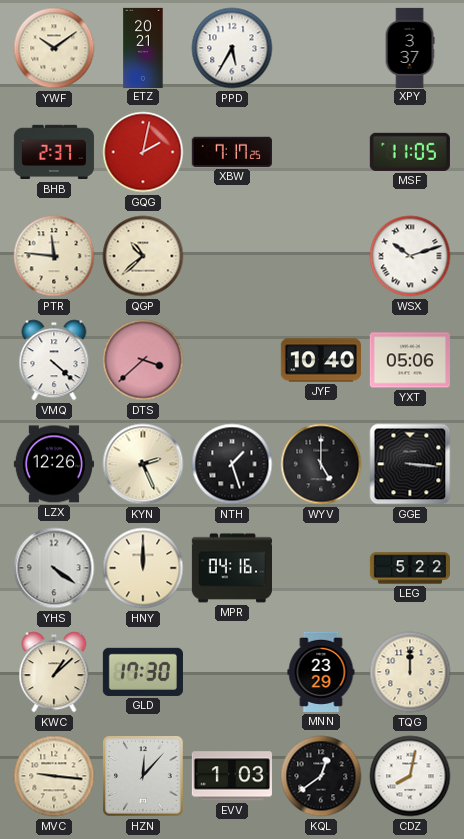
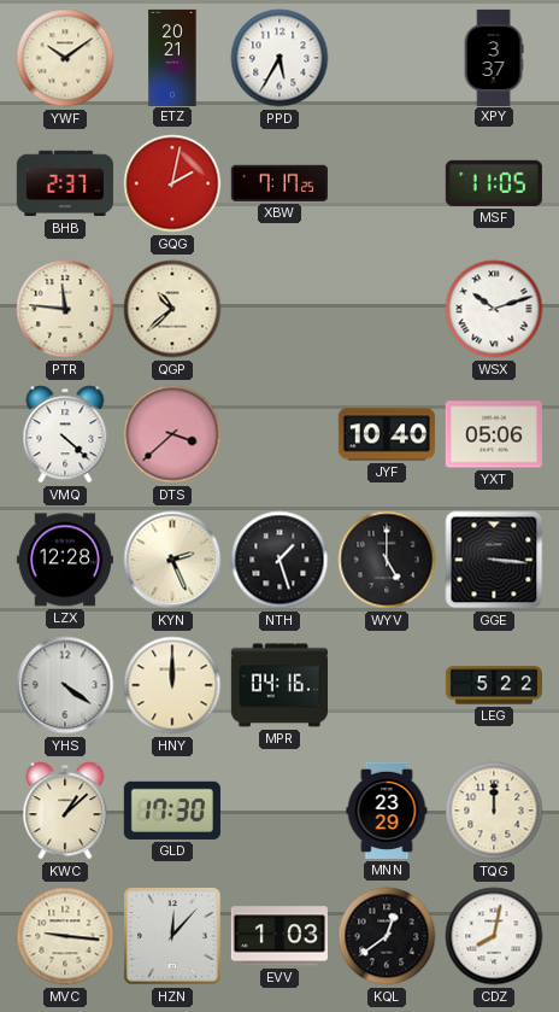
LZX: 12:26 -> 12:28 (65, 560)
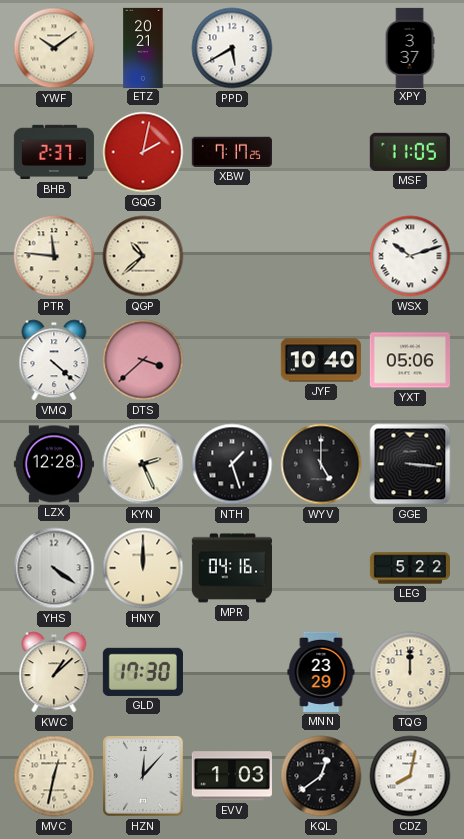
PPD: 5:35 -> 5:40 (232, 48)
MVC: 9:16 -> 12:32 (54, 776)
